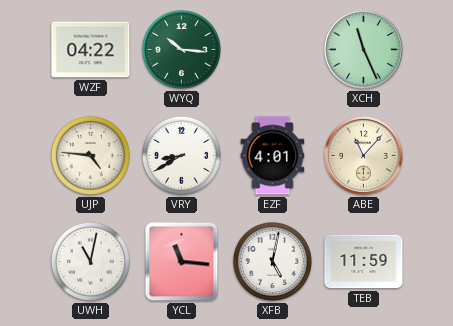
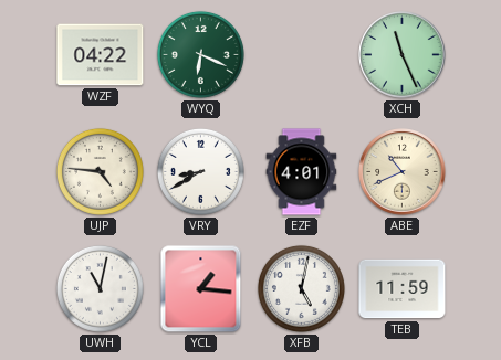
WYQ: 10:16 -> 6:19 (200, 54)
ABE: 11:07 -> 10:41 (403, 172)
YCL: 11:16 -> 1:16 (201, 289)
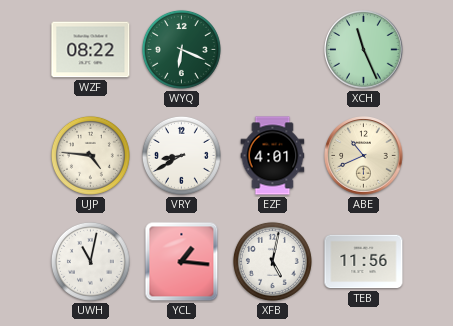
WZF: 04:22 -> 08:22 (91, 50)
TEB: 11:59 -> 11:56 (364, 262)
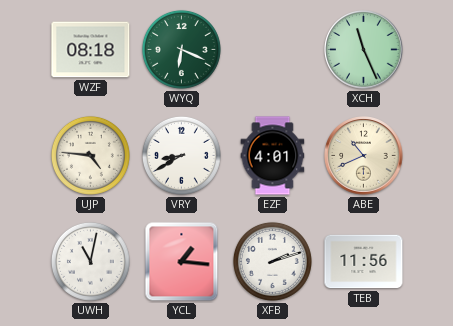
WZF: 08:22 -> 08:18 (91, 50)
XFB: 5:02 -> 2:12 (272, 261)
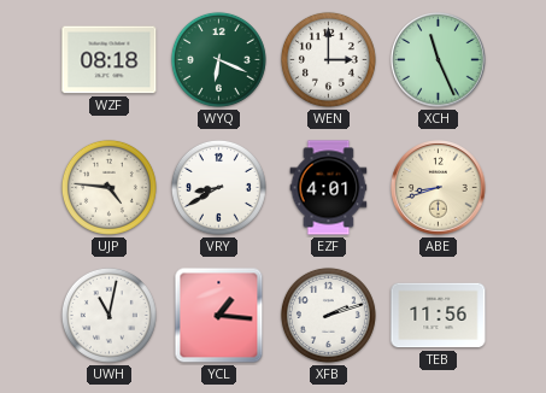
WEN: none -> 3:00 (328, 59)
ABE: 10:41 -> 8:42 (439, 188)
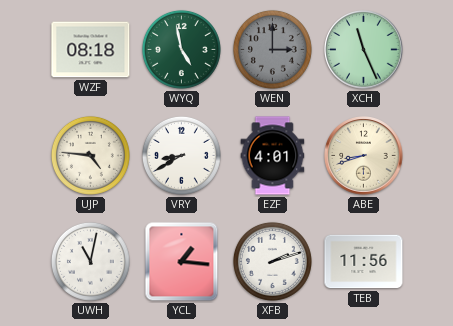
WYQ: 6:19 -> 4:58 (181, 49)
WEN dial: white -> grey (272, 49)
